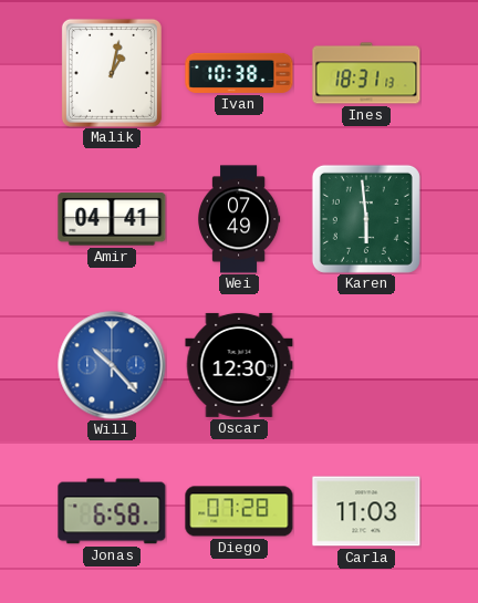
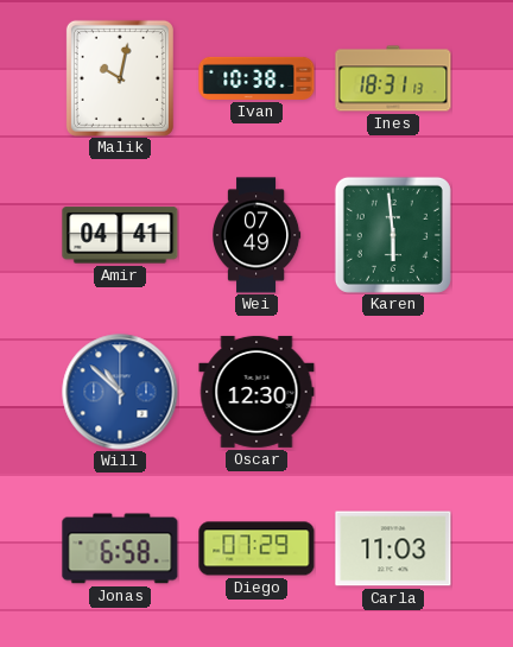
Malik: 1:02 -> 10:02 (120, 78)
Will: 10:23 -> 10:52 (120, 392)
Diego: 07:28 -> 07:29 (256, 548)
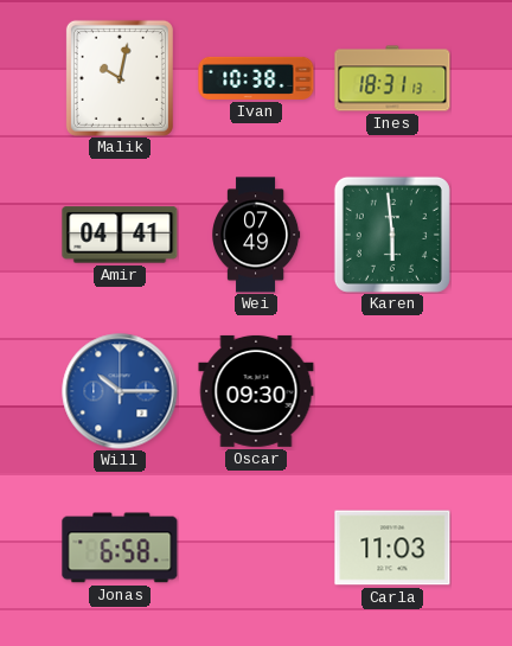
Will: 10:52 -> 10:15 (120, 391)
Oscar: 12:30 -> 09:30 (256, 391)
Diego: 07:29 -> none (256, 548)
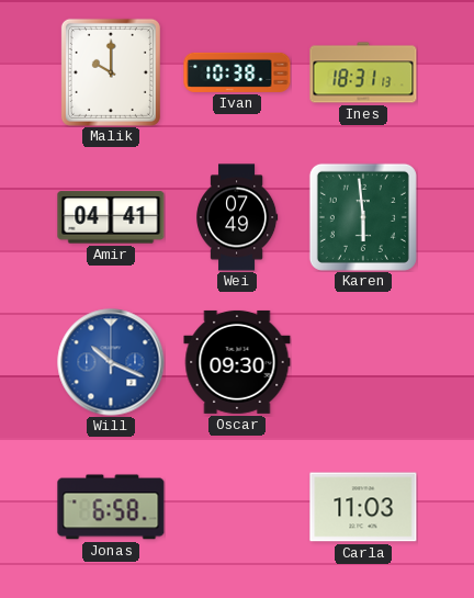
Malik: 10:02 -> 10:00 (111, 72)
Will: 10:15 -> 10:19 (111, 362)
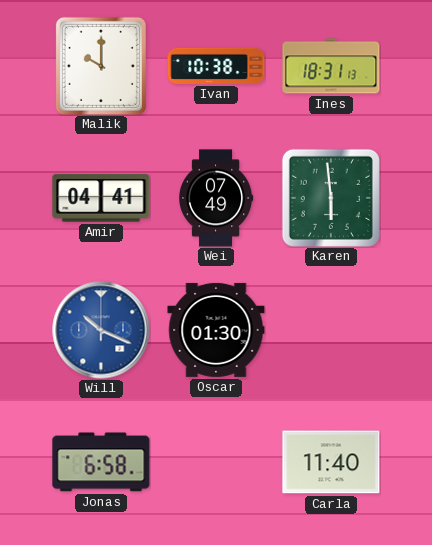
Oscar: 09:30 -> 01:30 (216, 330)
Carla: 11:03 -> 11:40 (331, 462)
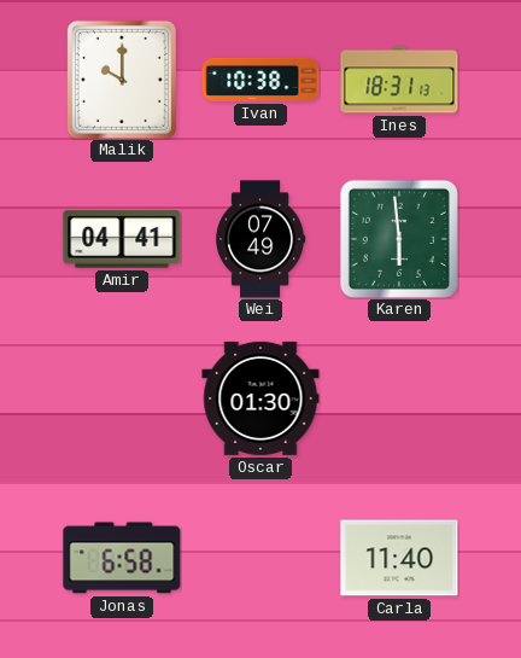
Will: 10:19 -> none (101, 330)
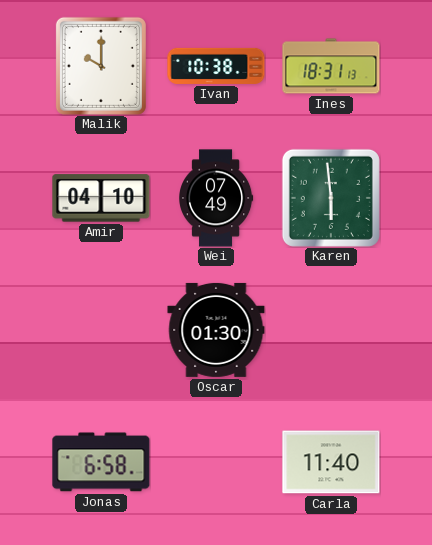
Amir: 04:41 -> 04:10 (101, 198)
